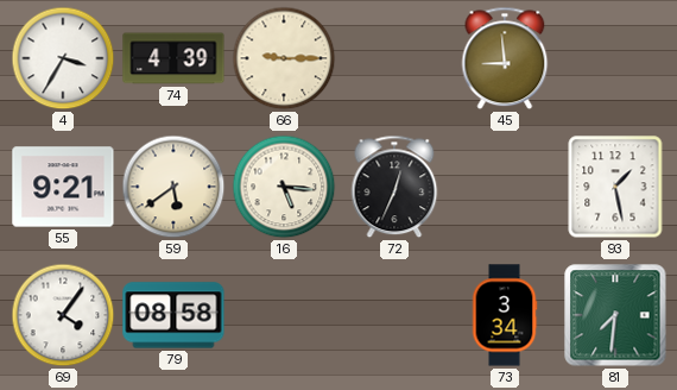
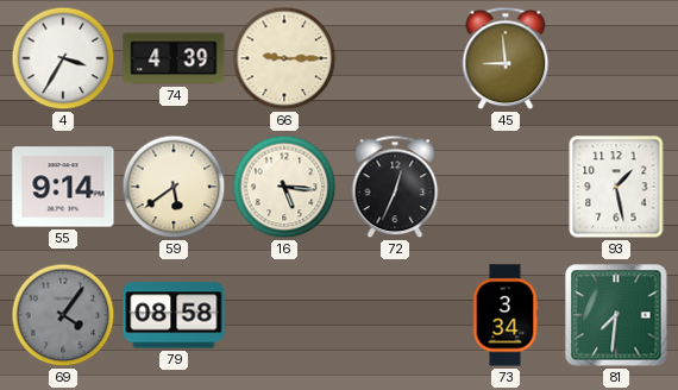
55: 9:21 -> 9:14 (63, 187)
69 dial: white -> grey (63, 315)
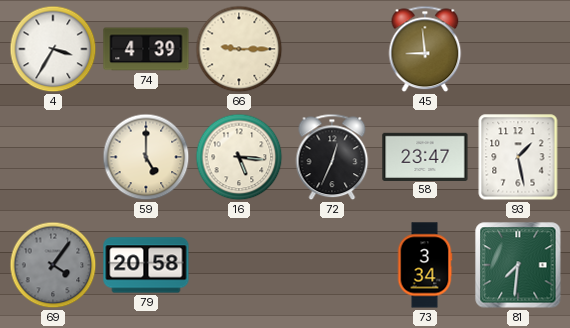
55: 9:14 -> none (63, 187)
59: 5:39 -> 5:00 (146, 157)
58: none -> 23:47 (425, 156)
79: 08:58 -> 20:58 (146, 265)
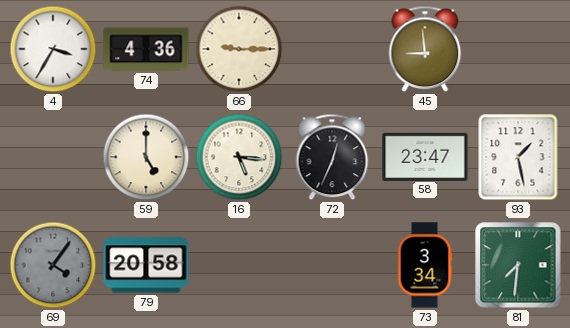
74: 4:39 -> 4:36 (146, 49)
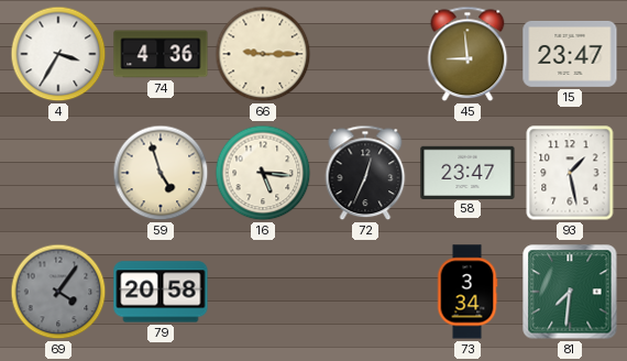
15: none -> 23:47 (570, 54)
59: 5:00 -> 4:57 (161, 173)
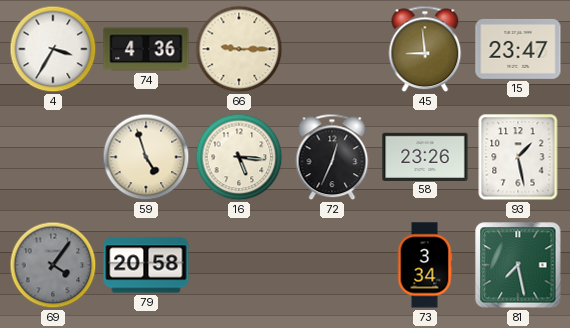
58: 23:47 -> 23:26 (425, 156)
81: 7:31 -> 7:28 (518, 265)
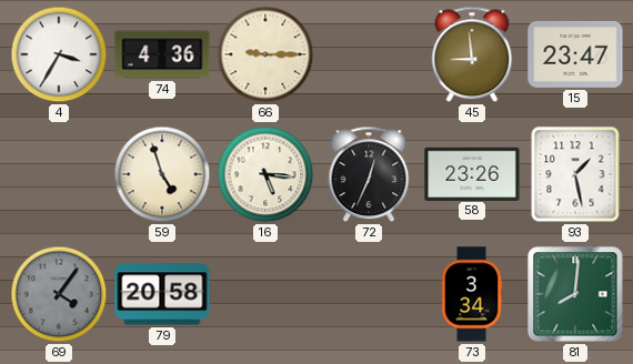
81: 7:28 -> 8:01 (575, 294)
